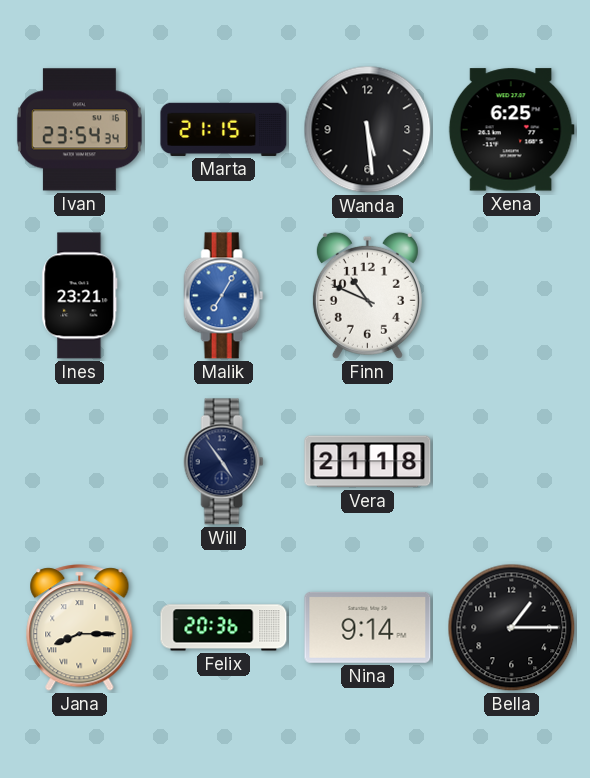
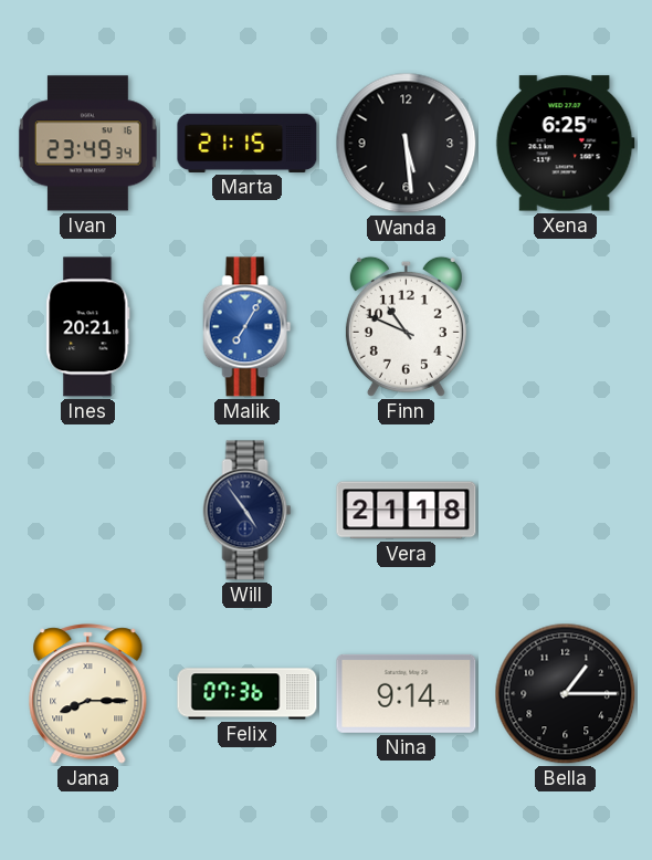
Ivan: 23:54 -> 23:49 (87, 144)
Ines: 23:21 -> 20:21 (88, 327)
Felix: 20:36 -> 07:36 (248, 694)
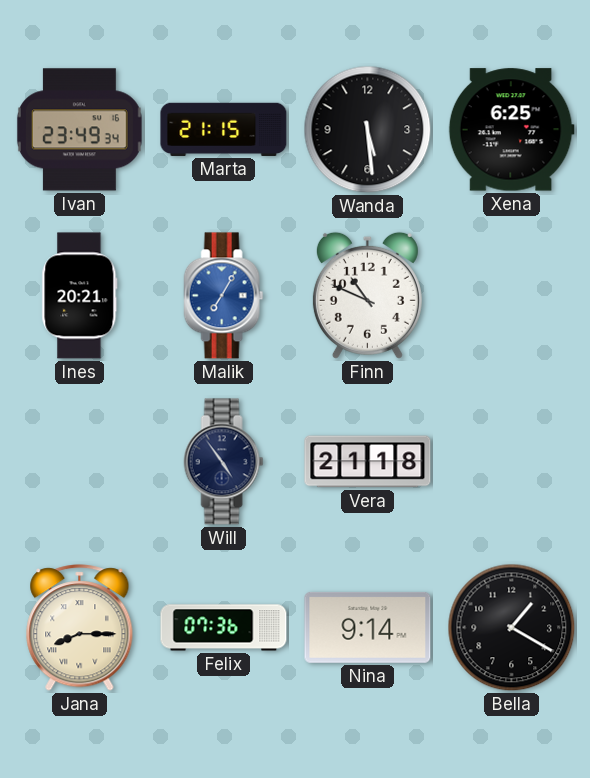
Bella: 1:15 -> 1:20 (512, 628)
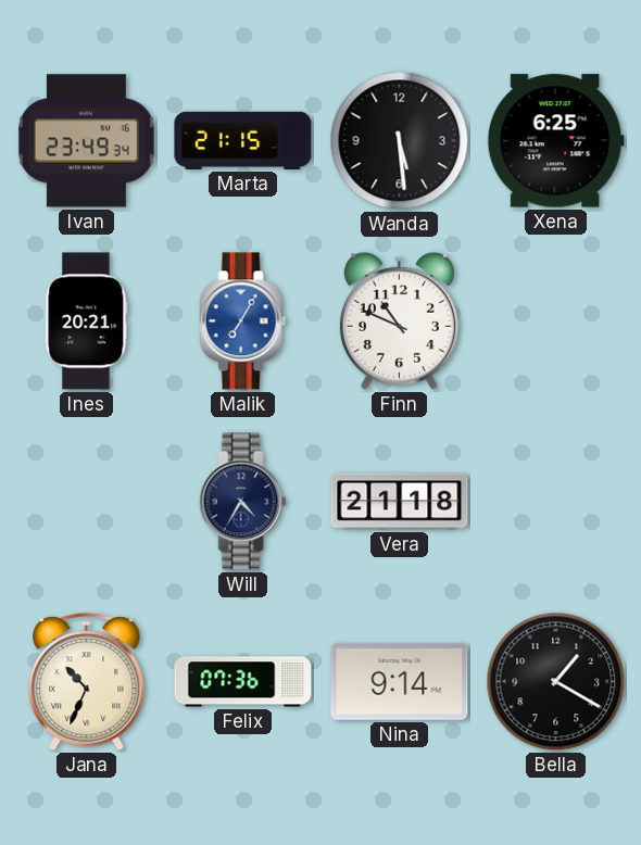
Will: 4:54 -> 4:35 (243, 502)
Jana: 8:15 -> 10:34 (87, 682)
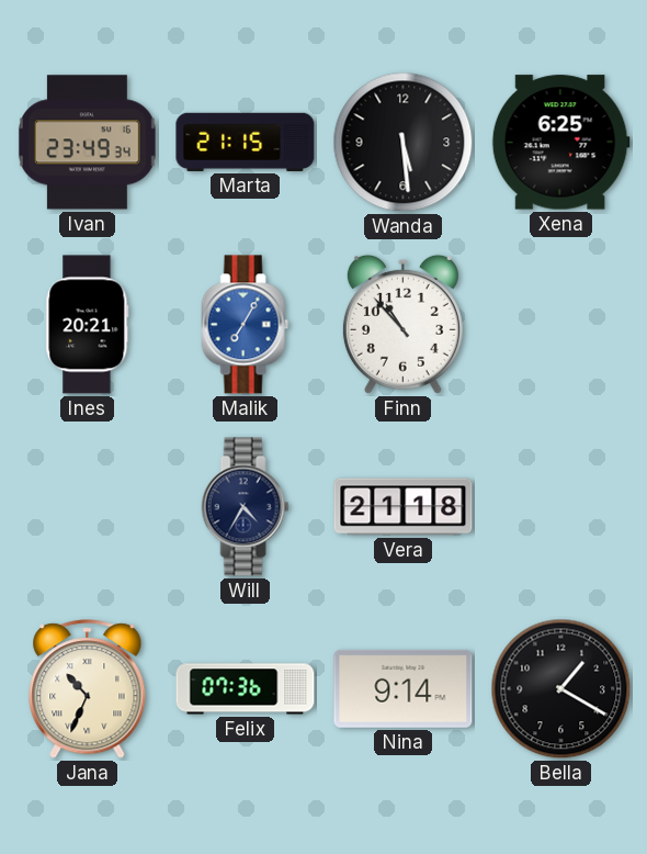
Finn: 10:49 -> 10:53 (402, 324)
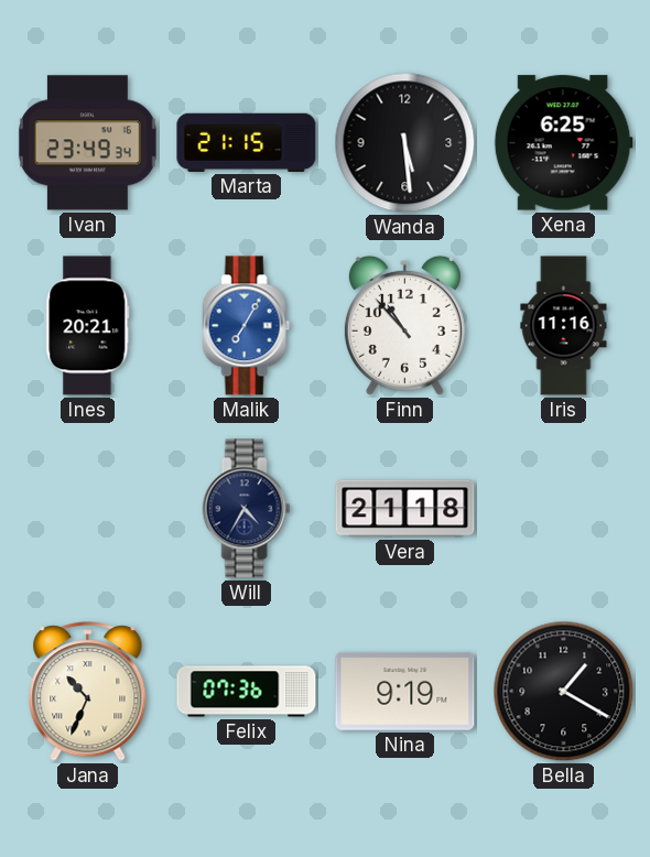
Iris: none -> 11:16 (564, 326)
Nina: 9:14 -> 9:19 (405, 691)
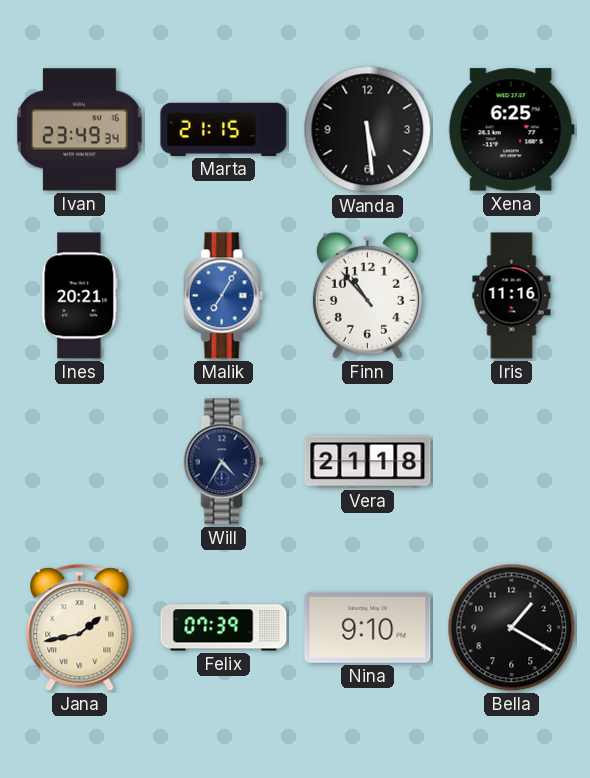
Jana: 10:34 -> 1:43 (80, 628)
Felix: 07:36 -> 07:39 (224, 628)
Nina: 9:19 -> 9:10 (368, 627)
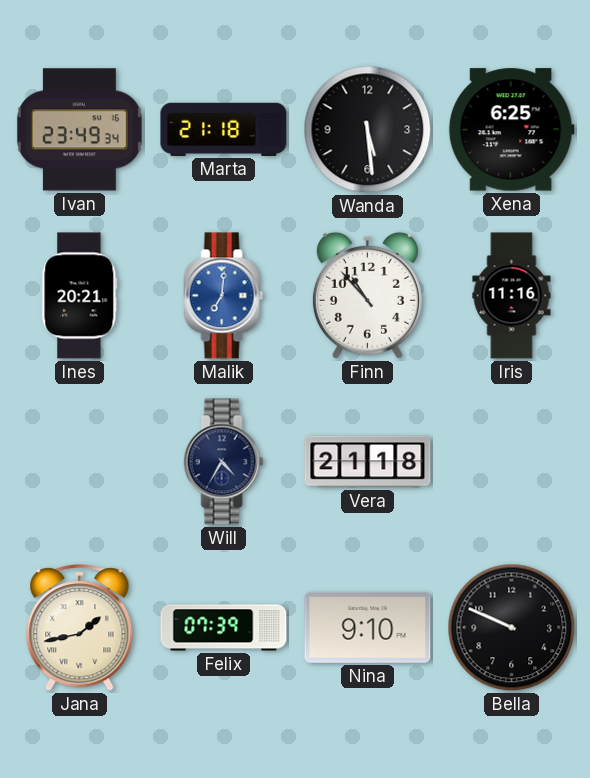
Marta: 21:15 -> 21:18 (224, 129)
Malik: 7:05 -> 7:01 (224, 296)
Bella: 1:20 -> 9:49 (512, 628)
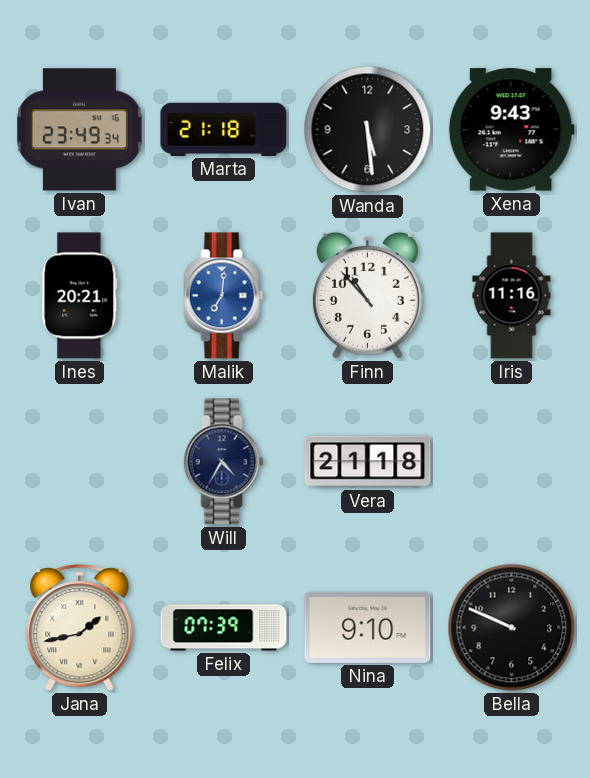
Xena: 6:25 -> 9:43 (511, 130)
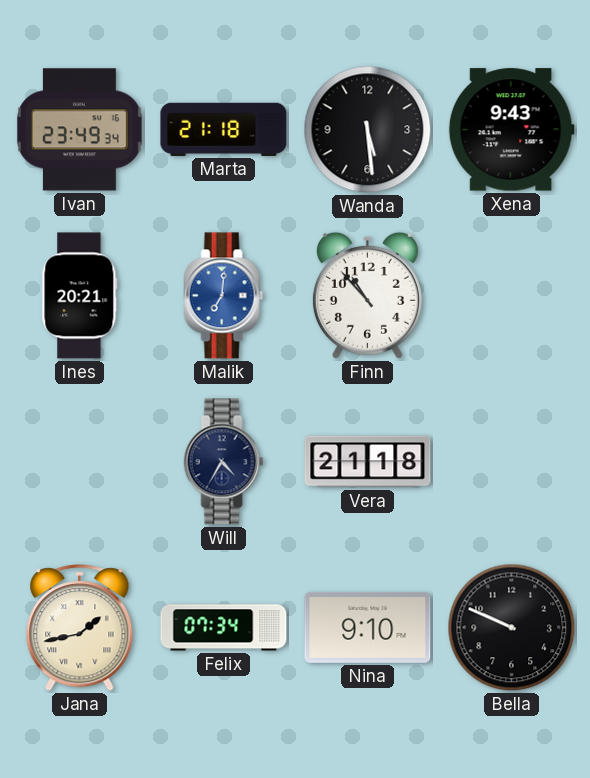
Iris: 11:16 -> none (512, 296)
Felix: 07:39 -> 07:34 (224, 628)
